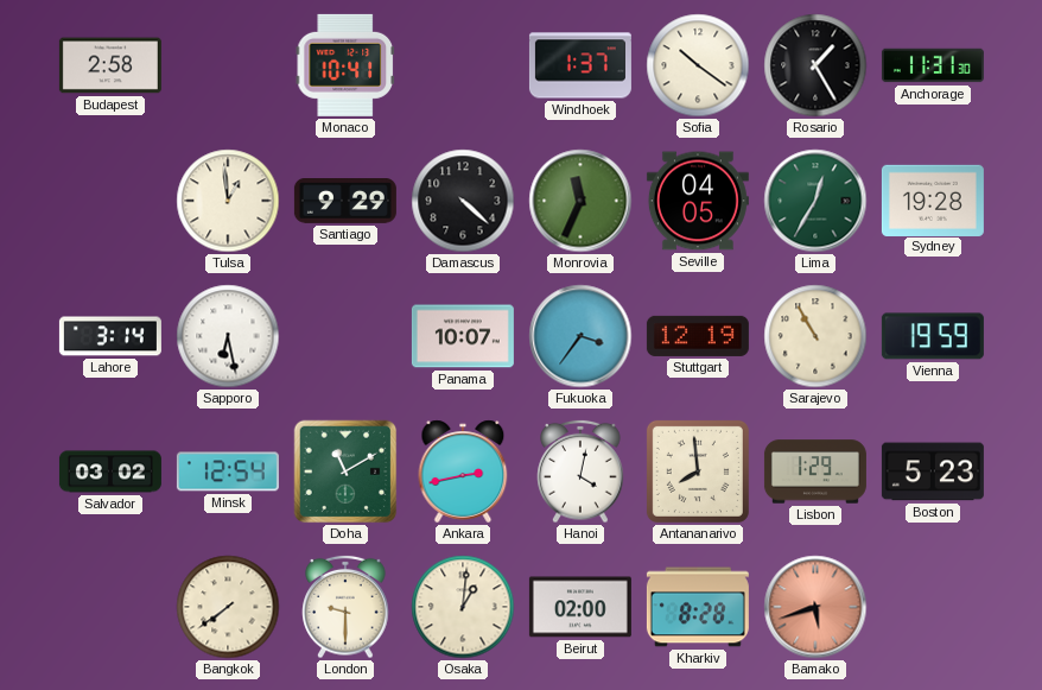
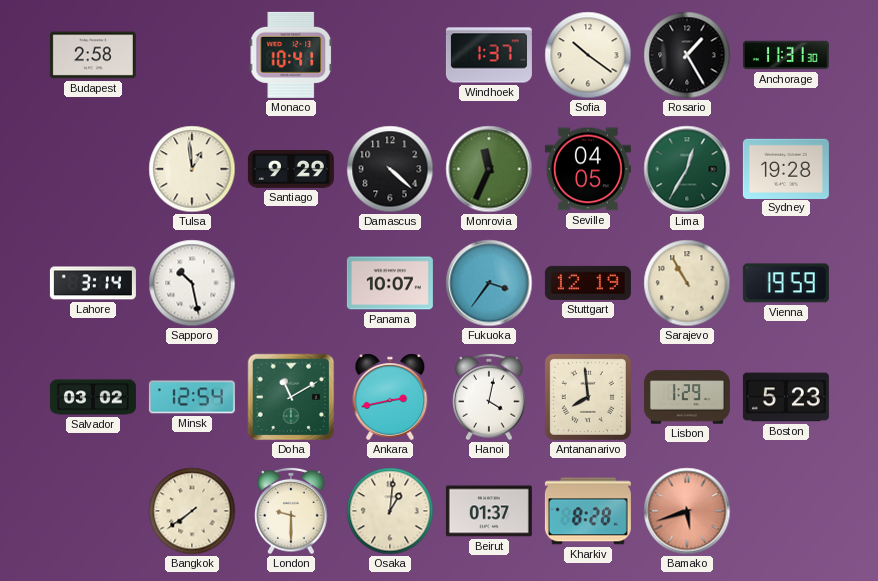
Sapporo: 6:28 -> 10:28 (192, 283)
Beirut: 02:00 -> 01:37 (489, 511)
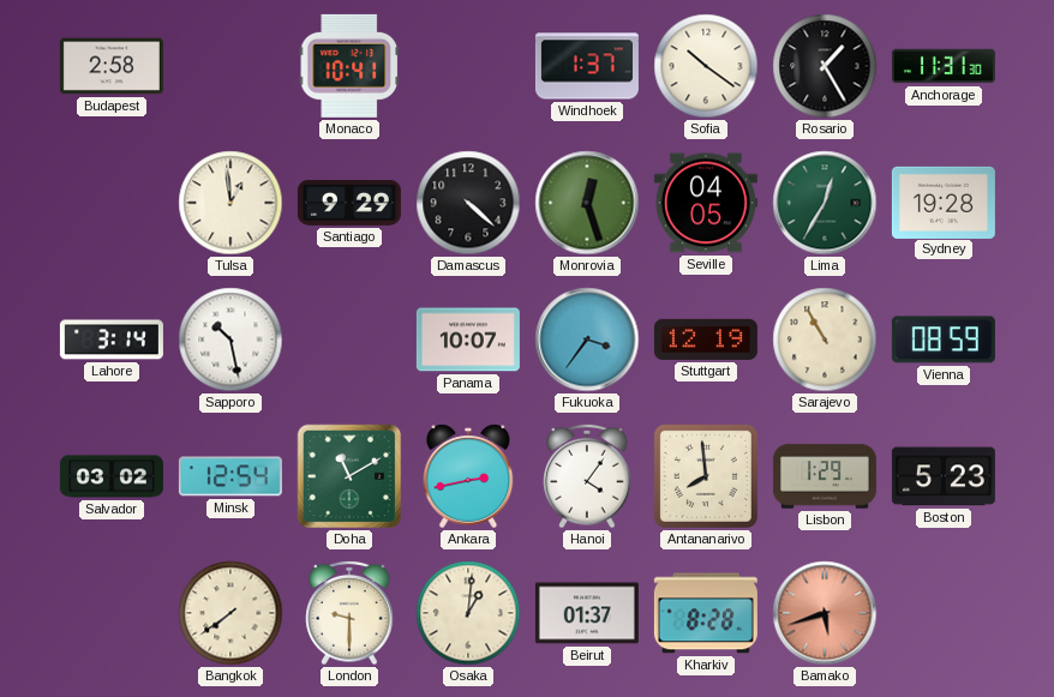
Monrovia: 11:34 -> 12:27 (587, 203)
Vienna: 19:59 -> 08:59 (944, 340)
Hanoi: 4:02 -> 4:06 (587, 476)
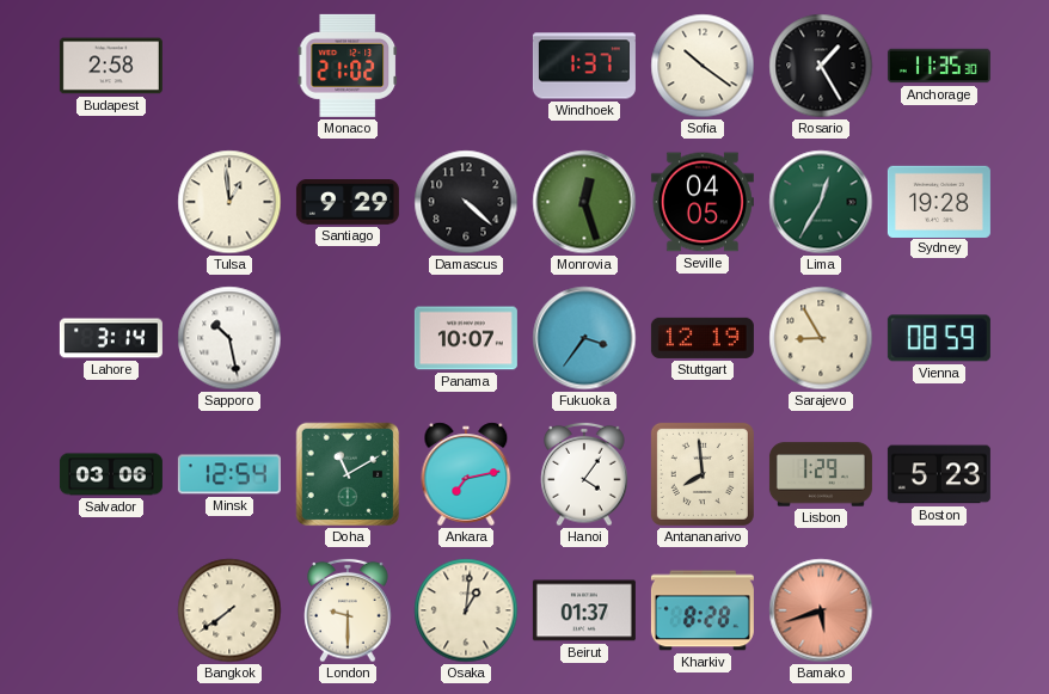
Monaco: 10:41 -> 21:02 (346, 66)
Anchorage: 11:31 -> 11:35 (939, 66)
Sarajevo: 10:55 -> 8:55 (821, 338)
Salvador: 03:02 -> 03:06 (111, 474)
Ankara: 2:43 -> 7:13 (466, 474)
